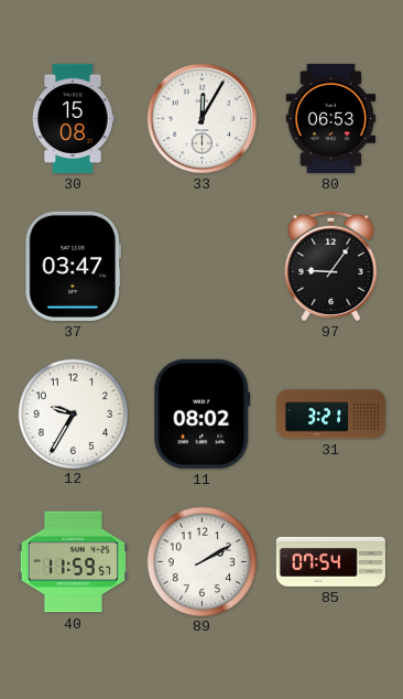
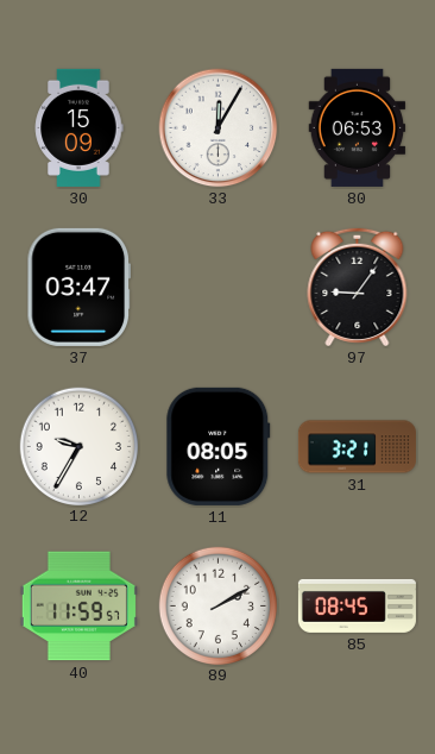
30: 15:08 -> 15:09 (78, 127)
11: 08:02 -> 08:05 (219, 446)
85: 07:54 -> 08:45 (357, 605)
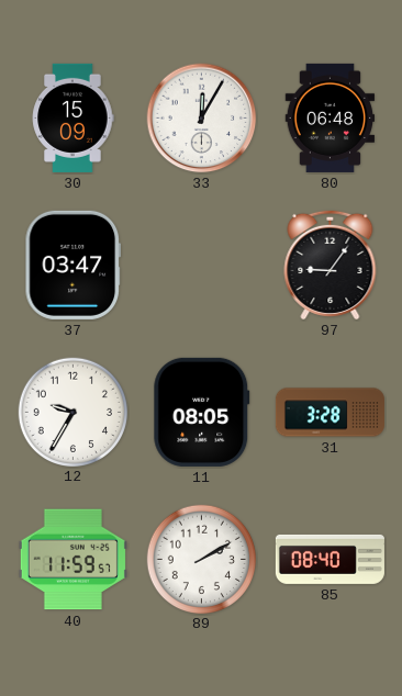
80: 06:53 -> 06:48 (331, 117)
31: 3:21 -> 3:28 (330, 413)
85: 08:45 -> 08:40 (330, 559)
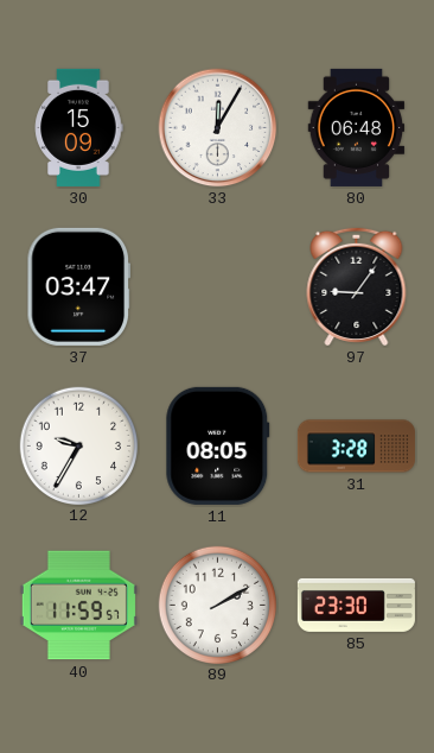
85: 08:40 -> 23:30 (356, 605)
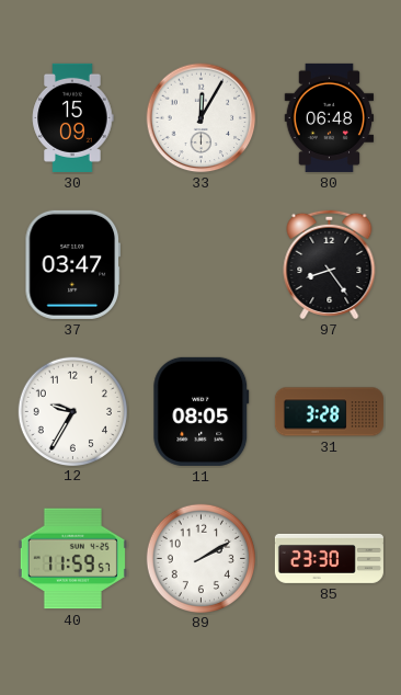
97: 9:06 -> 8:24 (330, 264)
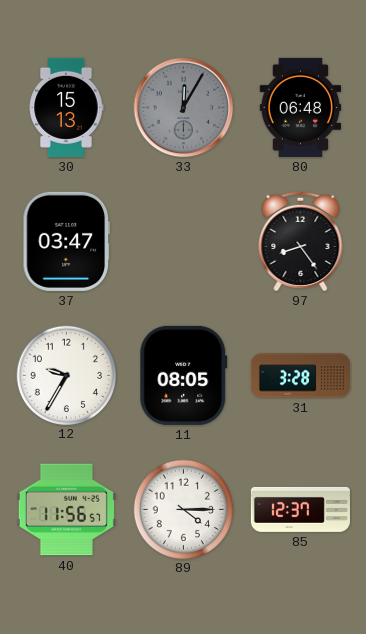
30: 15:09 -> 15:13 (66, 107)
33 dial: white -> grey (184, 108)
40: 11:59 -> 11:56 (66, 510)
89: 2:10 -> 4:15 (183, 509)
85: 23:30 -> 12:37 (300, 509)
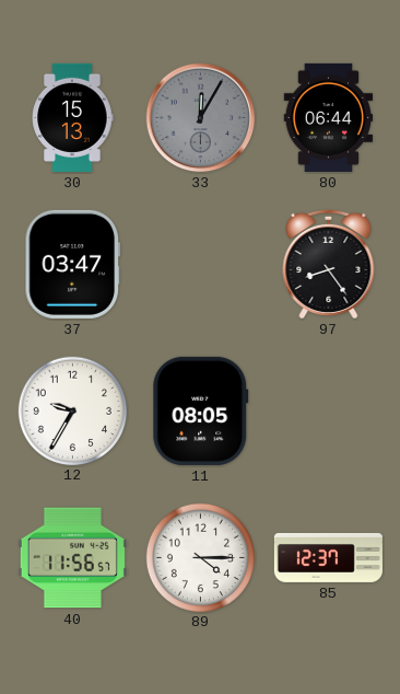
80: 06:48 -> 06:44 (329, 117)
31: 3:28 -> none (300, 376)
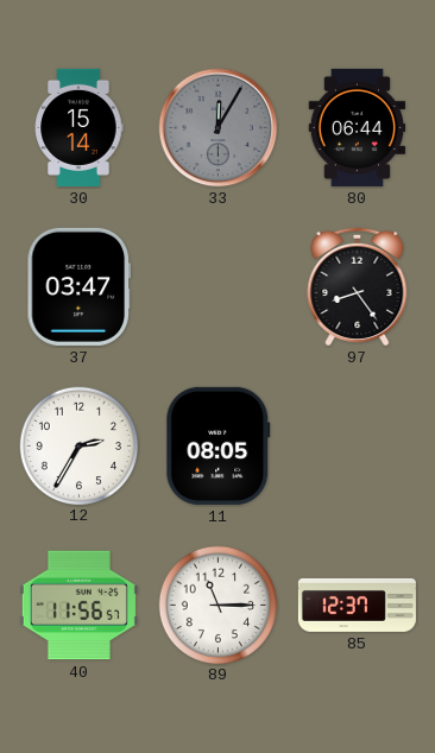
30: 15:13 -> 15:14 (78, 127)
12: 9:35 -> 2:35 (78, 445)
89: 4:15 -> 11:15 (218, 605)
